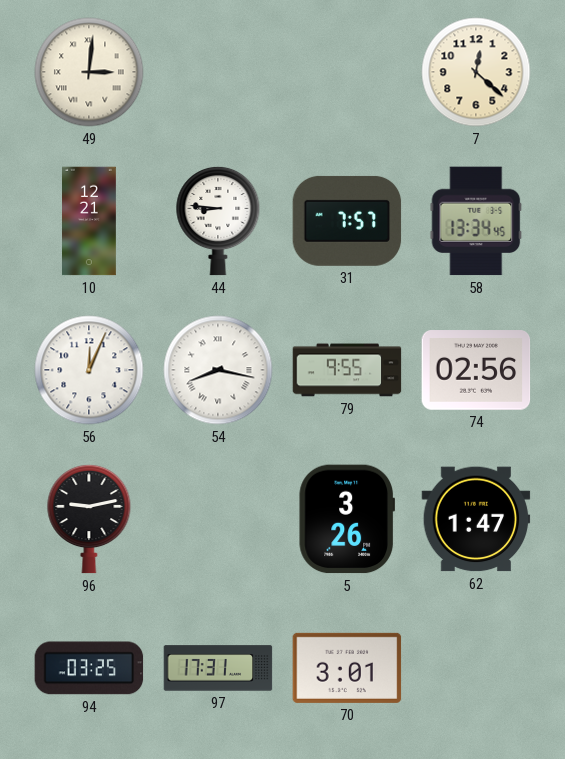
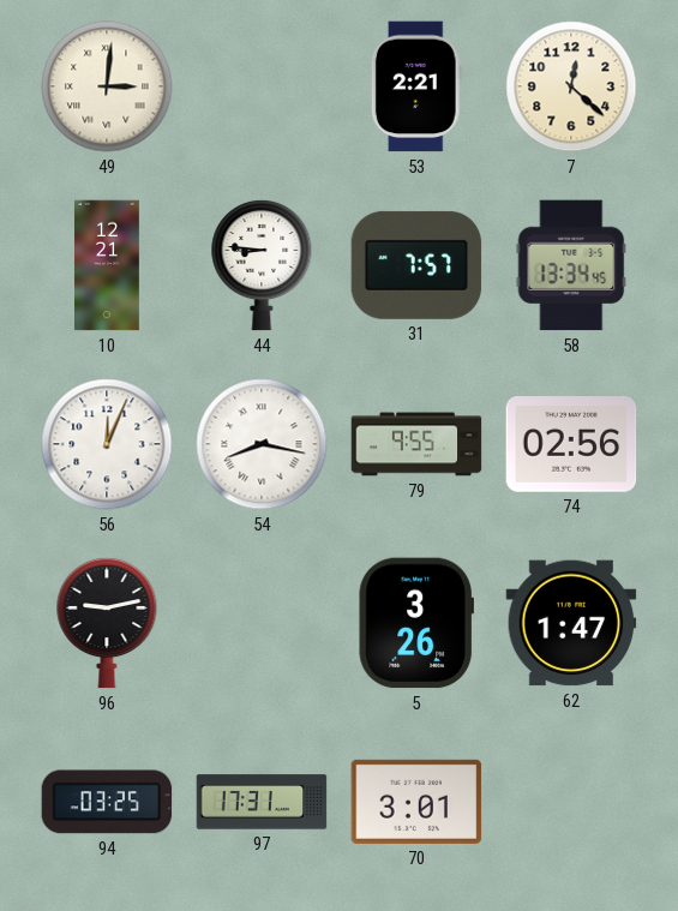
53: none -> 2:21 (416, 86)
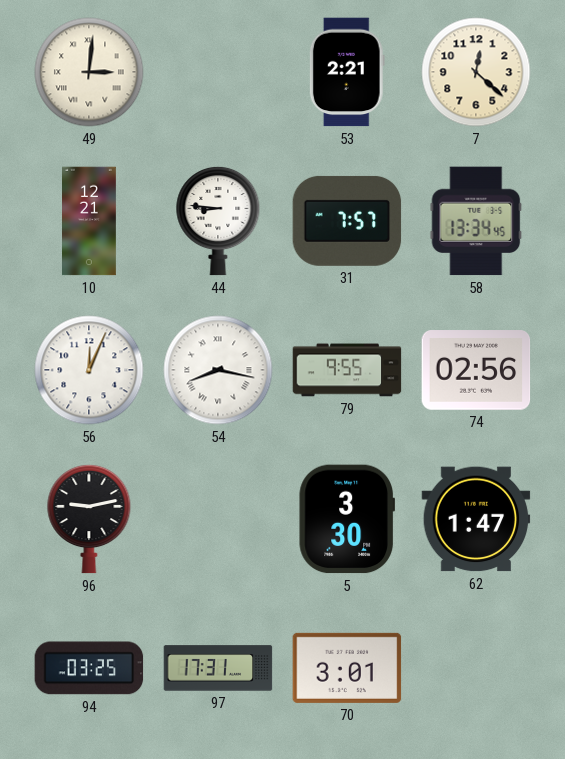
5: 3:26 -> 3:30 (346, 519)
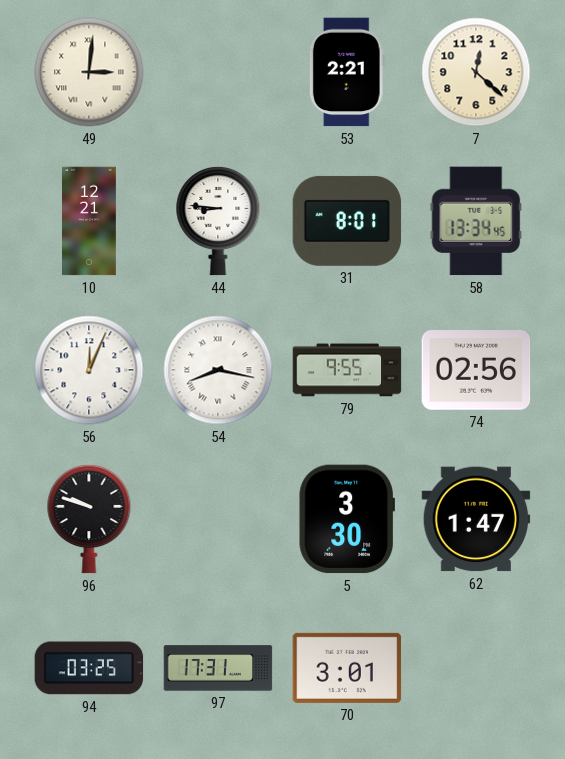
31: 7:57 -> 8:01 (347, 221)
96: 9:13 -> 9:48 (89, 519)
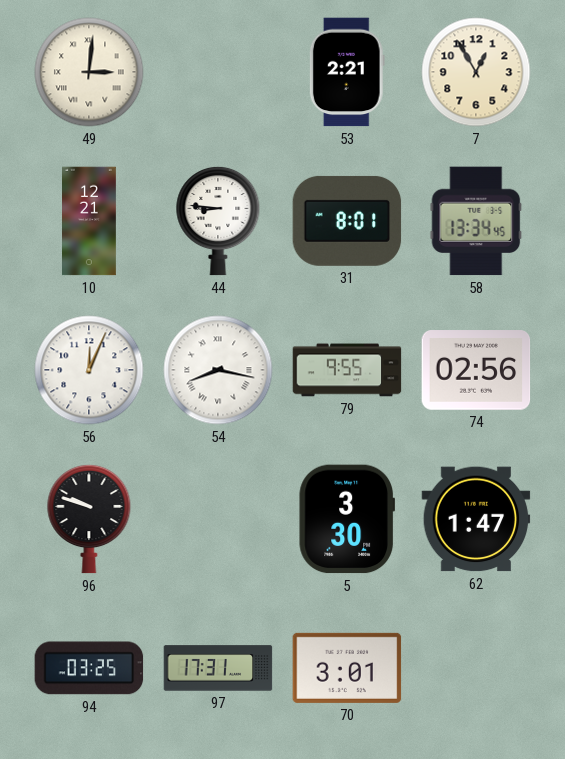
7: 12:22 -> 12:55 (476, 72)
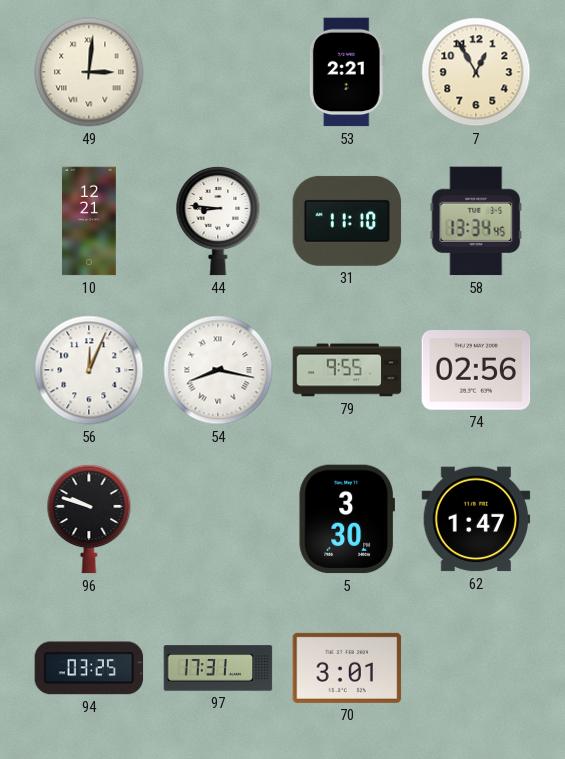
31: 8:01 -> 11:10 (347, 221)
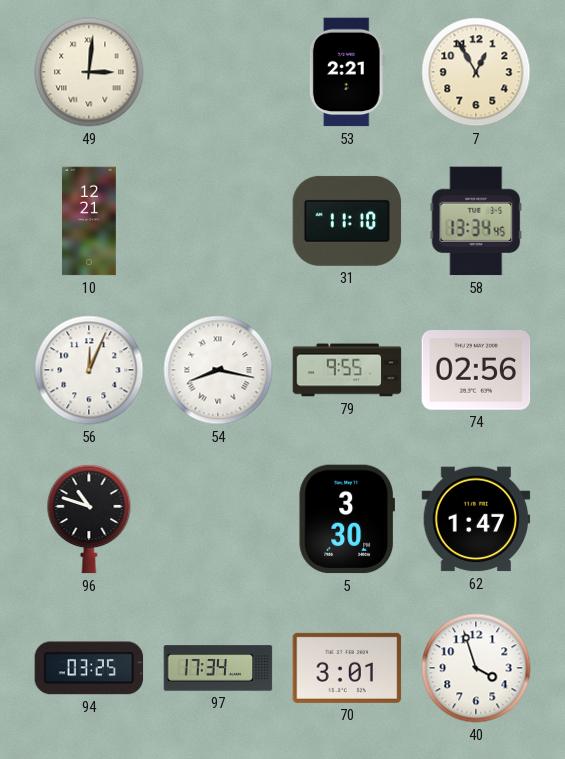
44: 8:46 -> none (218, 221)
96: 9:48 -> 10:48 (89, 519)
97: 17:31 -> 17:34 (218, 668)
40: none -> 3:57 (476, 668)
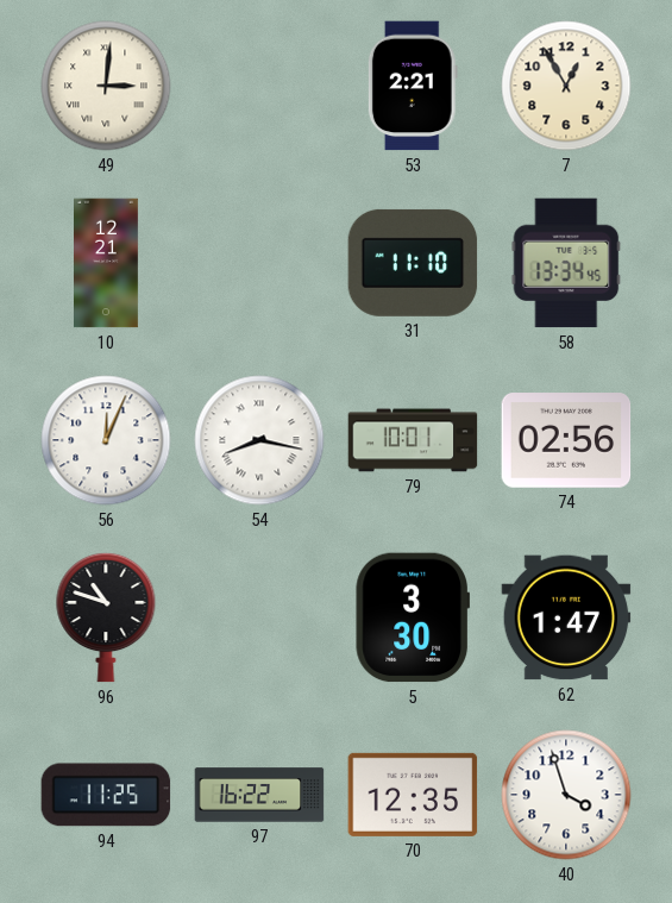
79: 9:55 -> 10:01 (413, 440)
94: 03:25 -> 11:25 (106, 795)
97: 17:34 -> 16:22 (259, 795)
70: 3:01 -> 12:35 (413, 795)
